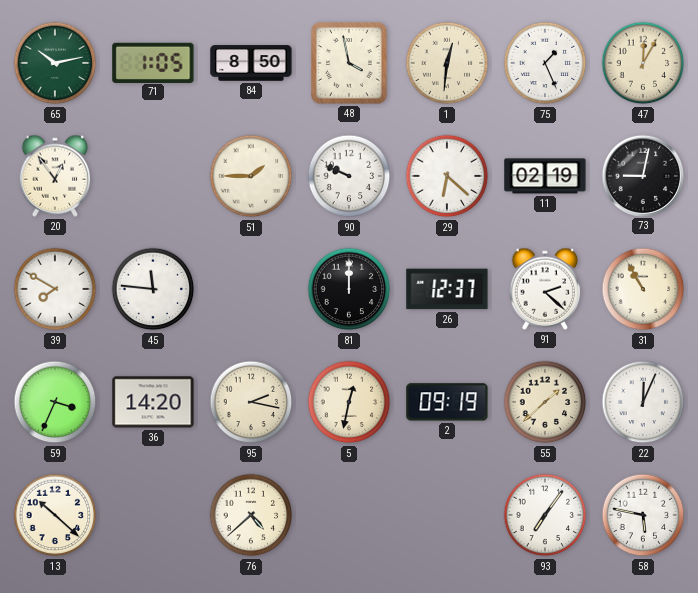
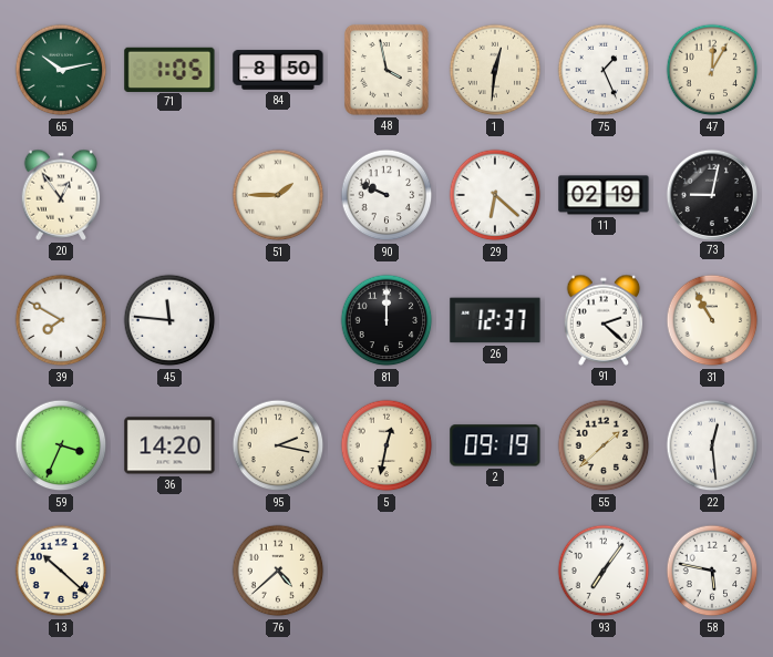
22: 12:04 -> 12:29 (712, 445)
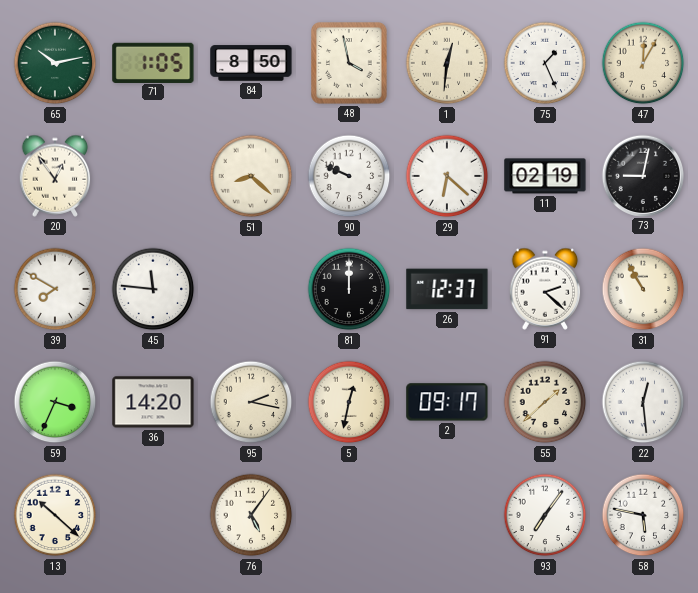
51: 1:45 -> 8:22 (251, 176)
2: 09:19 -> 09:17 (447, 402)
76: 4:38 -> 5:06 (251, 515)
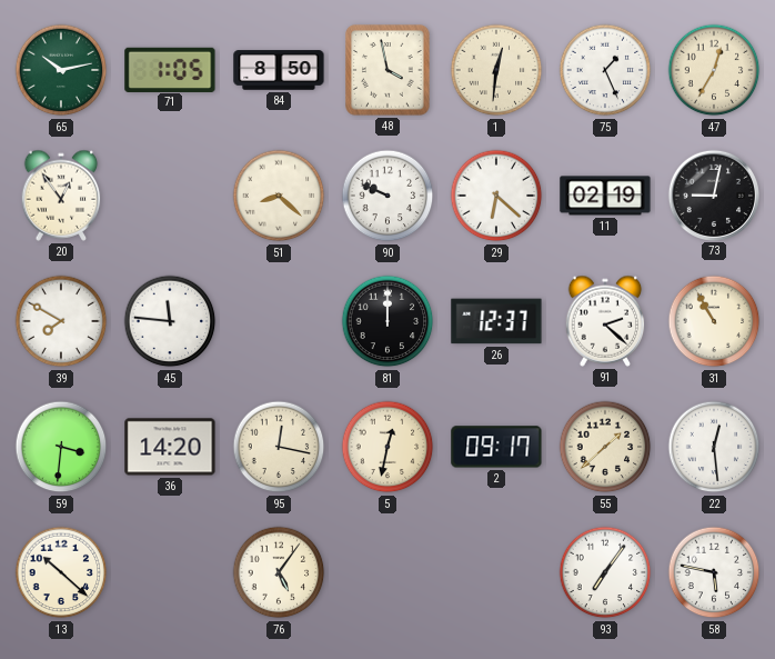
47: 12:05 -> 12:35 (714, 70)
59: 3:34 -> 3:31 (61, 447)
95: 2:17 -> 12:17 (279, 447)
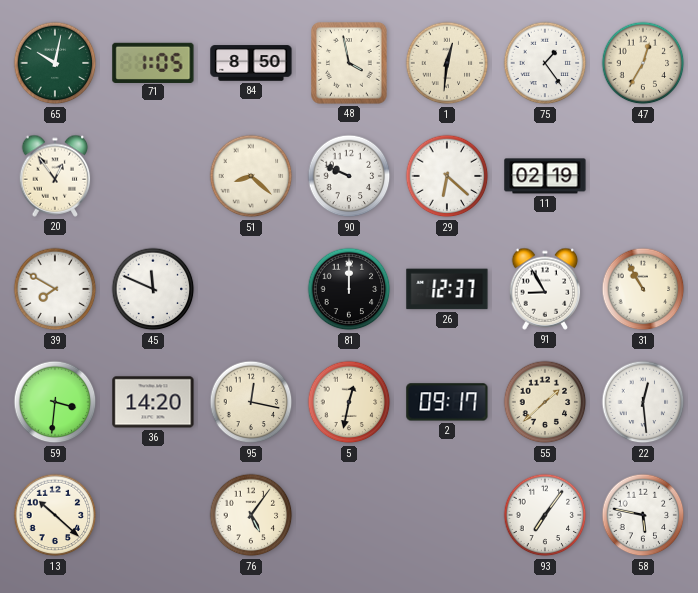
65: 10:13 -> 10:02 (55, 63)
75: 1:26 -> 1:24 (545, 63)
73: 9:02 -> none (713, 194)
45: 11:46 -> 11:49 (153, 289)
91: 2:22 -> 8:55 (545, 289)
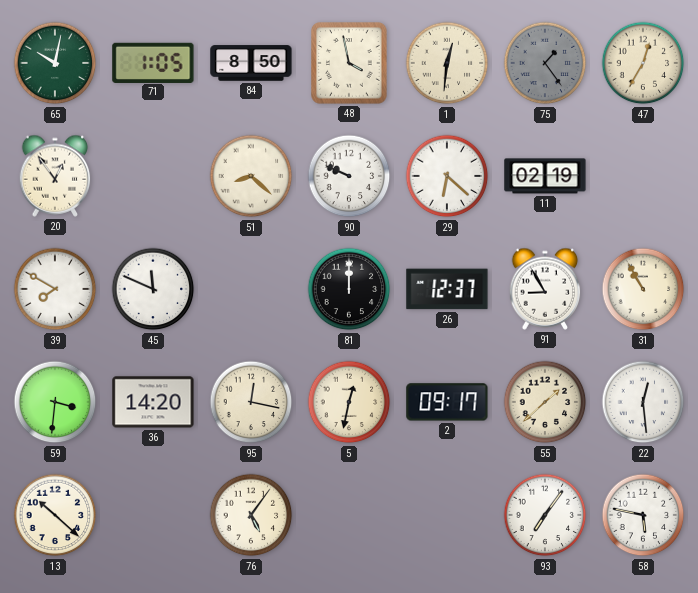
75 dial: white -> grey (545, 63)
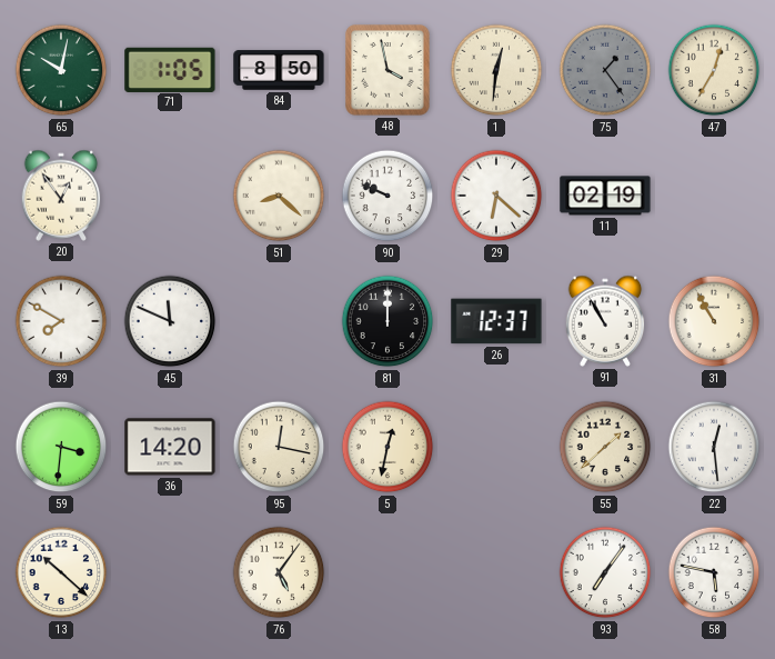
91: 8:55 -> 10:55 (605, 321)
2: 09:17 -> none (447, 402)
